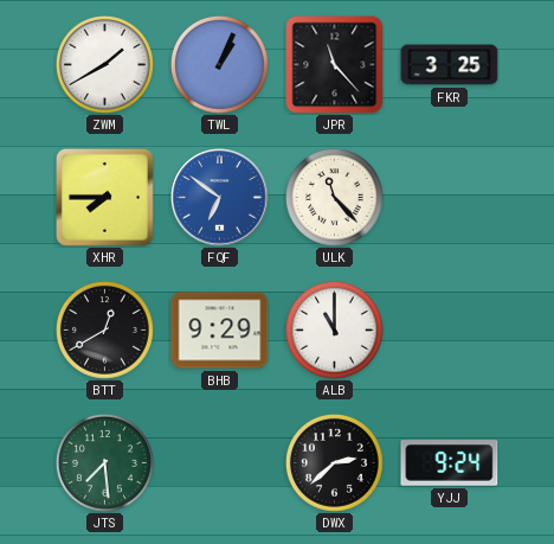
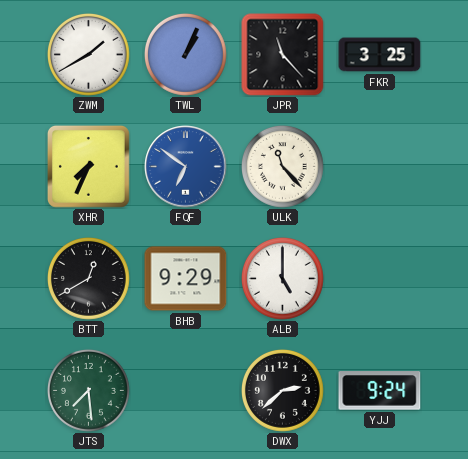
XHR: 7:45 -> 7:34 (89, 167)
ALB: 11:00 -> 5:00 (283, 279)
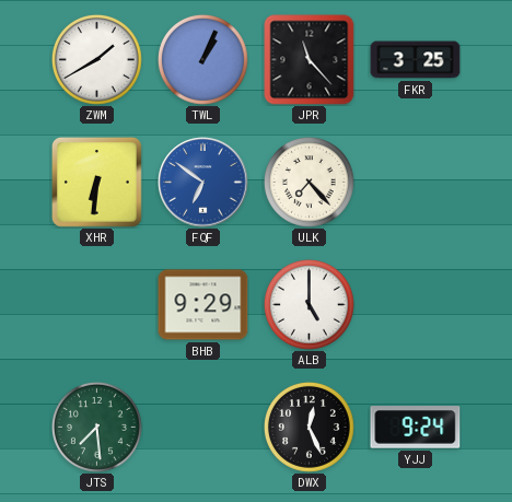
XHR: 7:34 -> 6:31 (97, 183)
ULK: 11:23 -> 7:23 (310, 183)
BTT: 12:40 -> none (89, 279)
DWX: 2:38 -> 12:26 (310, 428)
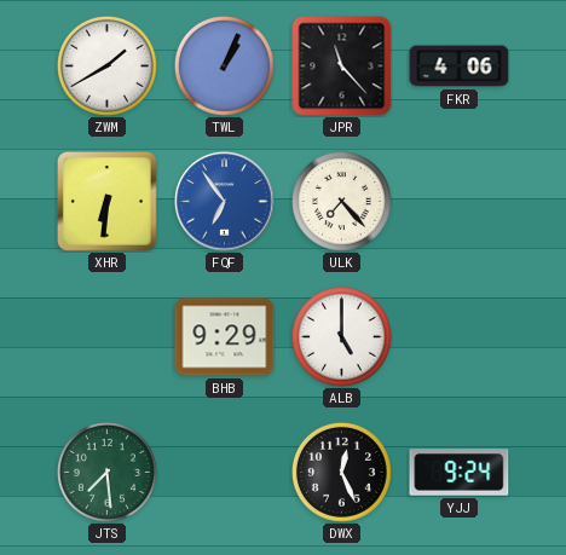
FKR: 3:25 -> 4:06 (460, 67)
FQF: 6:51 -> 6:54 (225, 202)
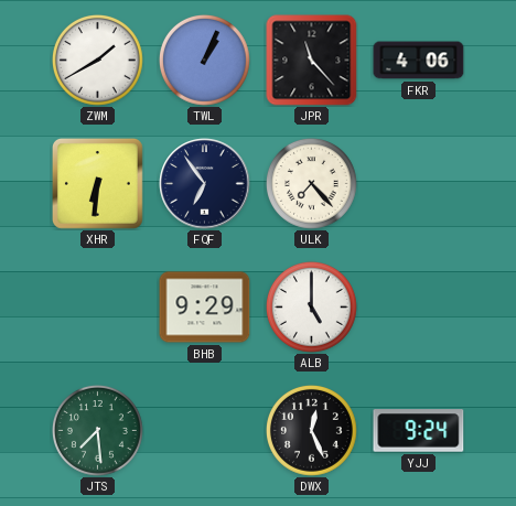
FQF dial: blue -> navy (205, 184)
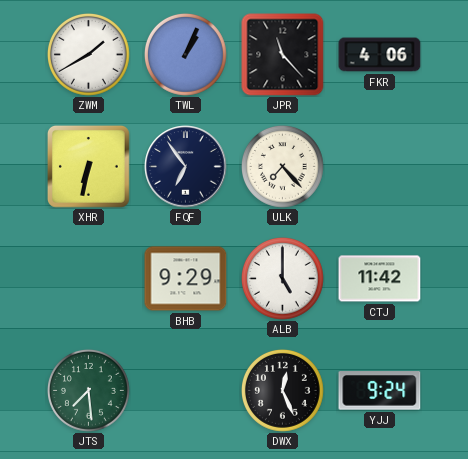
XHR: 6:31 -> 6:32 (89, 167)
CTJ: none -> 11:42 (380, 279)
